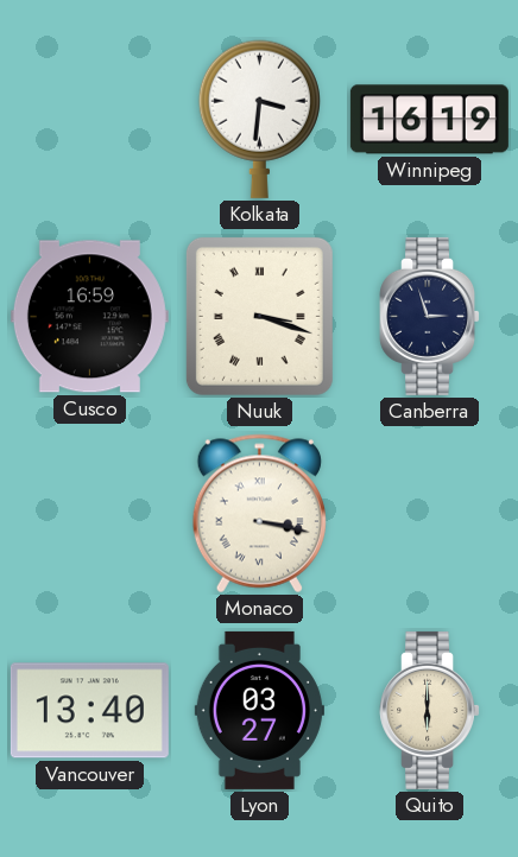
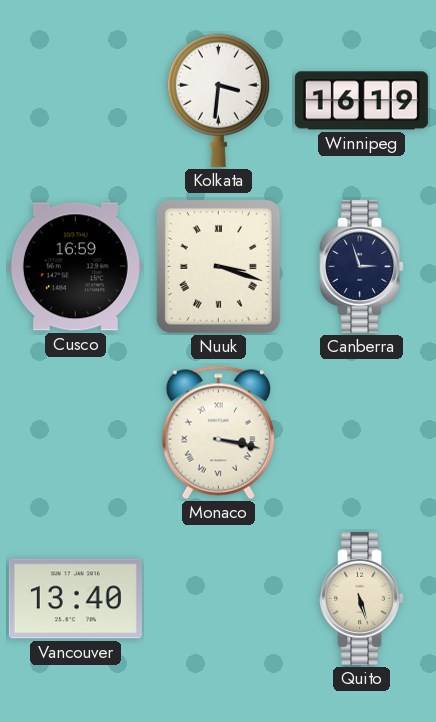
Lyon: 03:27 -> none (259, 710)
Quito: 6:00 -> 5:27 (362, 598)
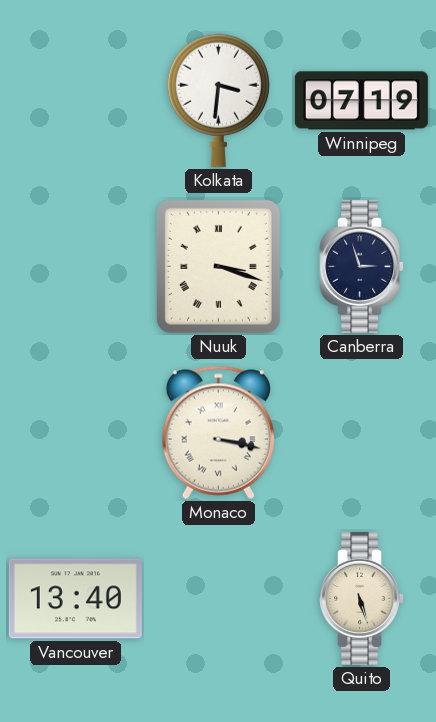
Winnipeg: 16:19 -> 07:19 (361, 101)
Cusco: 16:59 -> none (75, 267)
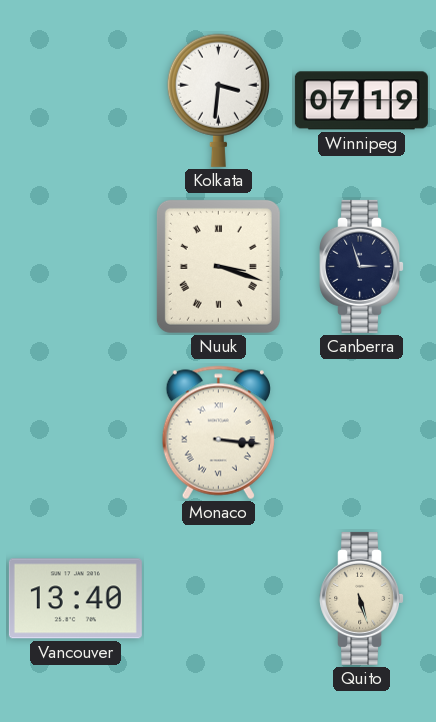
Monaco: 3:17 -> 3:16 (218, 433)
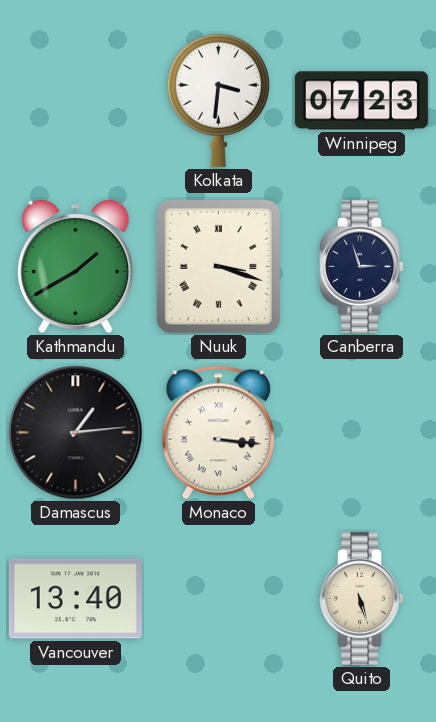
Winnipeg: 07:19 -> 07:23 (361, 101)
Kathmandu: none -> 1:40 (76, 267)
Damascus: none -> 1:14 (76, 433)
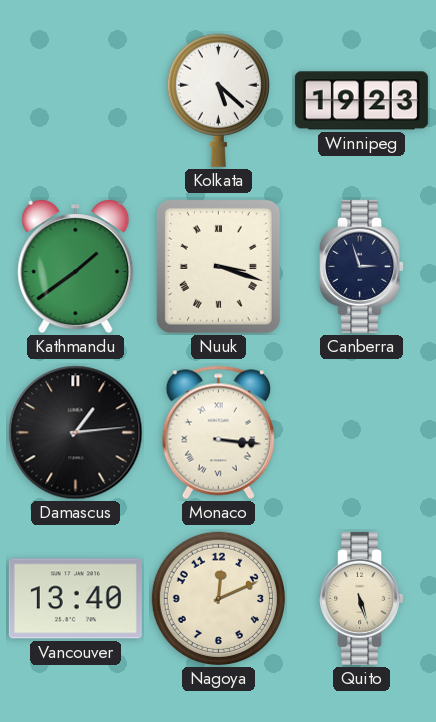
Kolkata: 3:31 -> 5:22 (218, 100)
Winnipeg: 07:23 -> 19:23 (361, 101)
Kathmandu: 1:40 -> 1:39 (76, 267)
Nagoya: none -> 12:11 (218, 598)
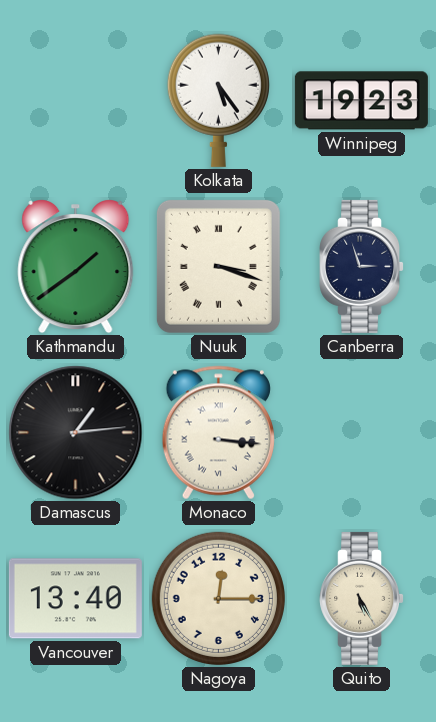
Kolkata: 5:22 -> 5:24 (218, 100)
Nagoya: 12:11 -> 12:15 (218, 598)
Quito: 5:27 -> 5:25 (362, 598)
